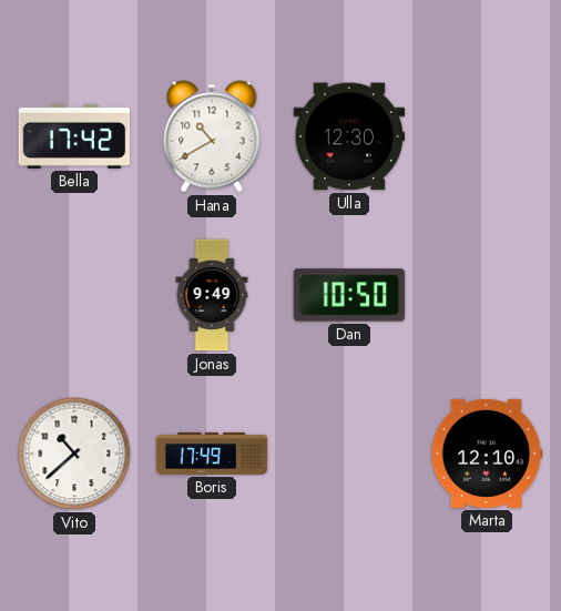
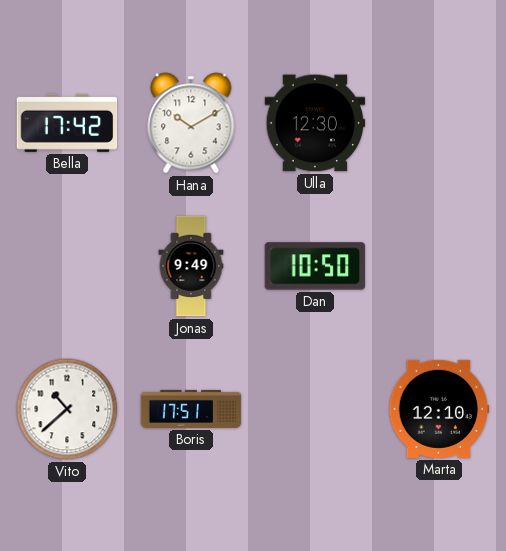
Hana: 10:40 -> 10:10 (191, 123)
Boris: 17:49 -> 17:51 (191, 409)
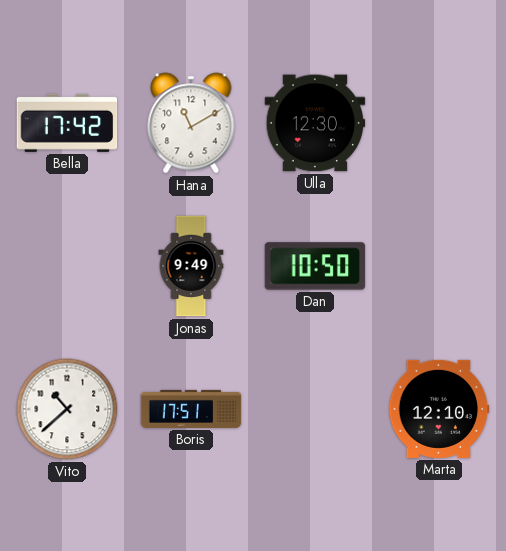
Hana: 10:10 -> 11:10 (191, 123)
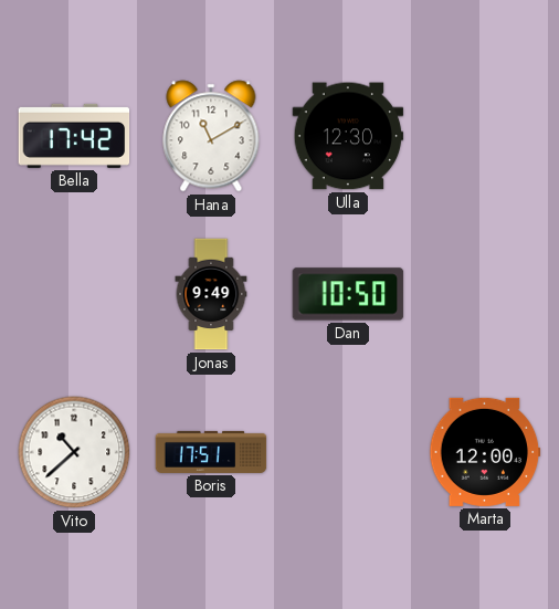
Marta: 12:10 -> 12:00 (485, 452)
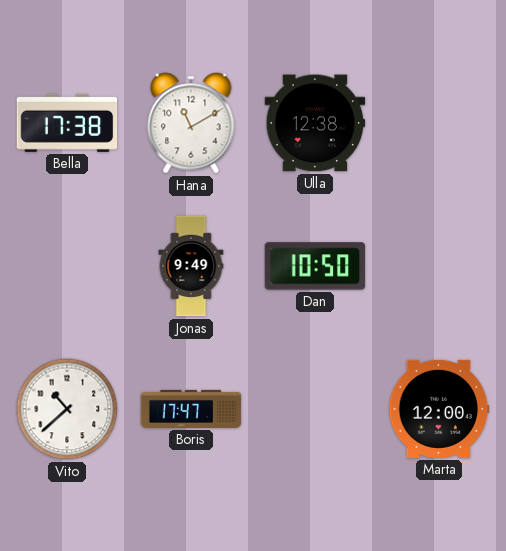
Bella: 17:42 -> 17:38 (67, 123)
Ulla: 12:30 -> 12:38 (315, 123)
Boris: 17:51 -> 17:47 (191, 409)
